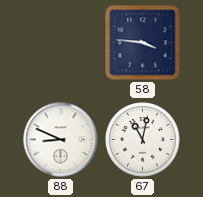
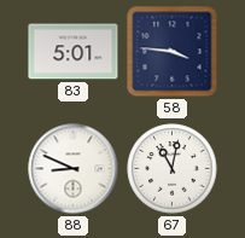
83: none -> 5:01 (74, 52)
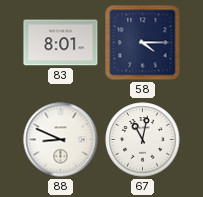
83: 5:01 -> 8:01 (61, 43)
58: 3:46 -> 4:15 (143, 43)
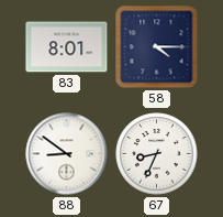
88: 8:49 -> 8:51 (67, 154)
67: 11:02 -> 8:34 (157, 154)
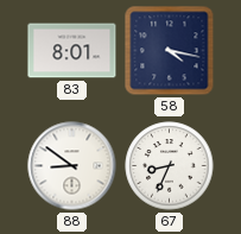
58: 4:15 -> 4:17 (170, 51)
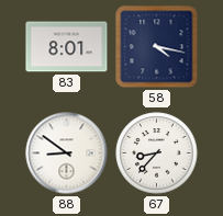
67: 8:34 -> 8:37 (157, 154)
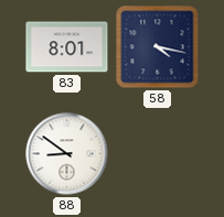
67: 8:37 -> none (157, 154)
